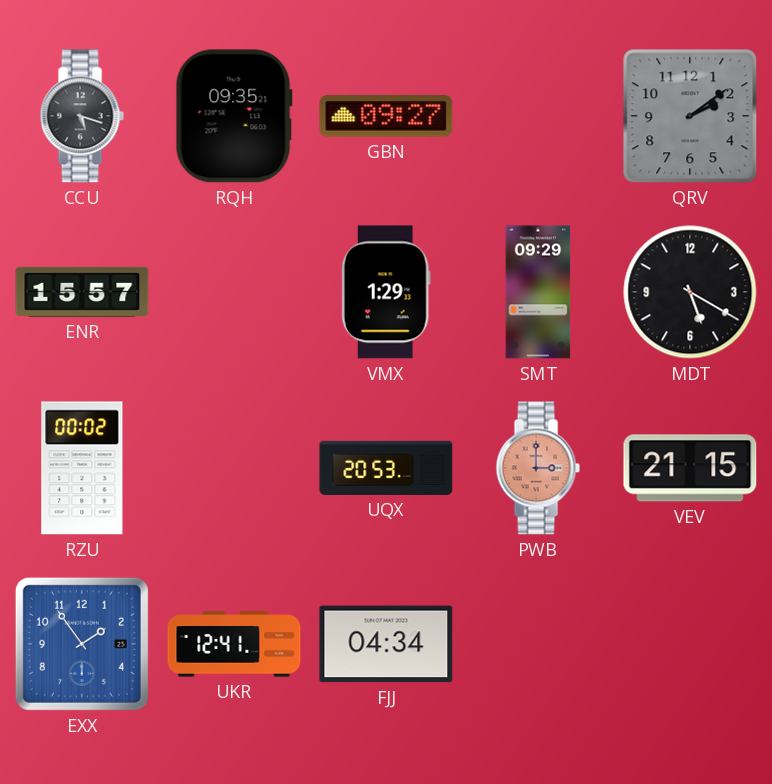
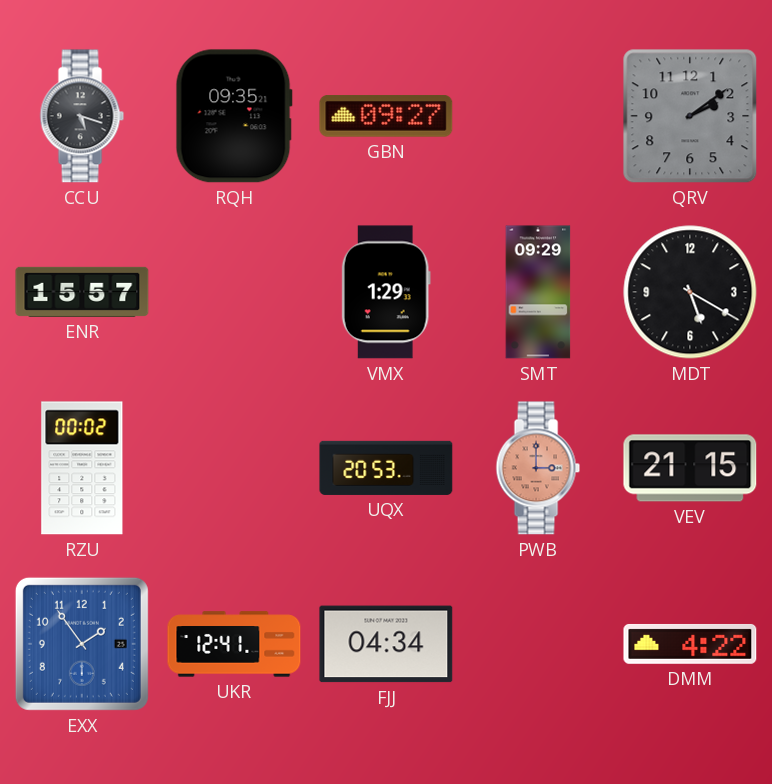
DMM: none -> 4:22 (690, 644)
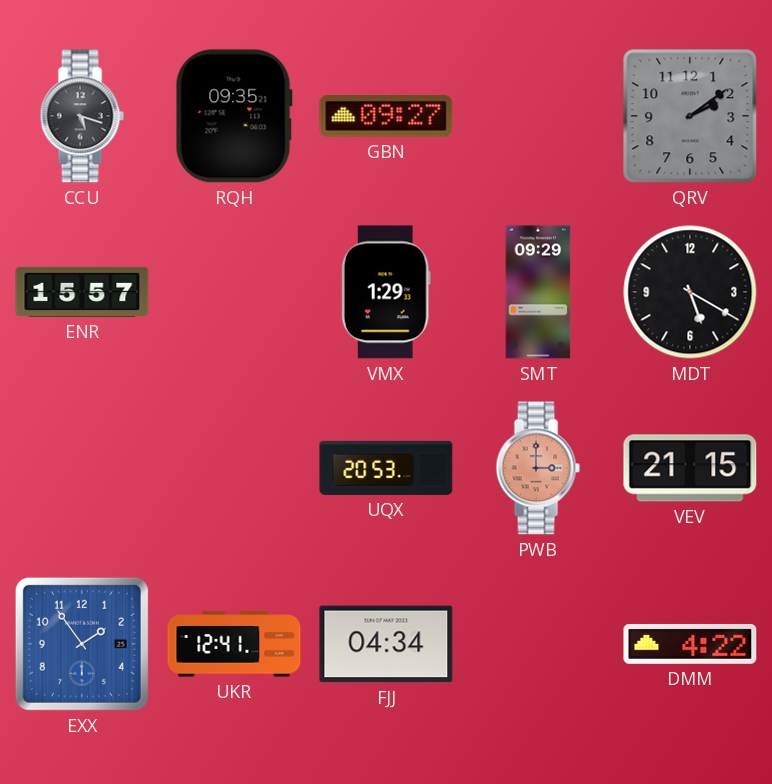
RZU: 00:02 -> none (82, 468)
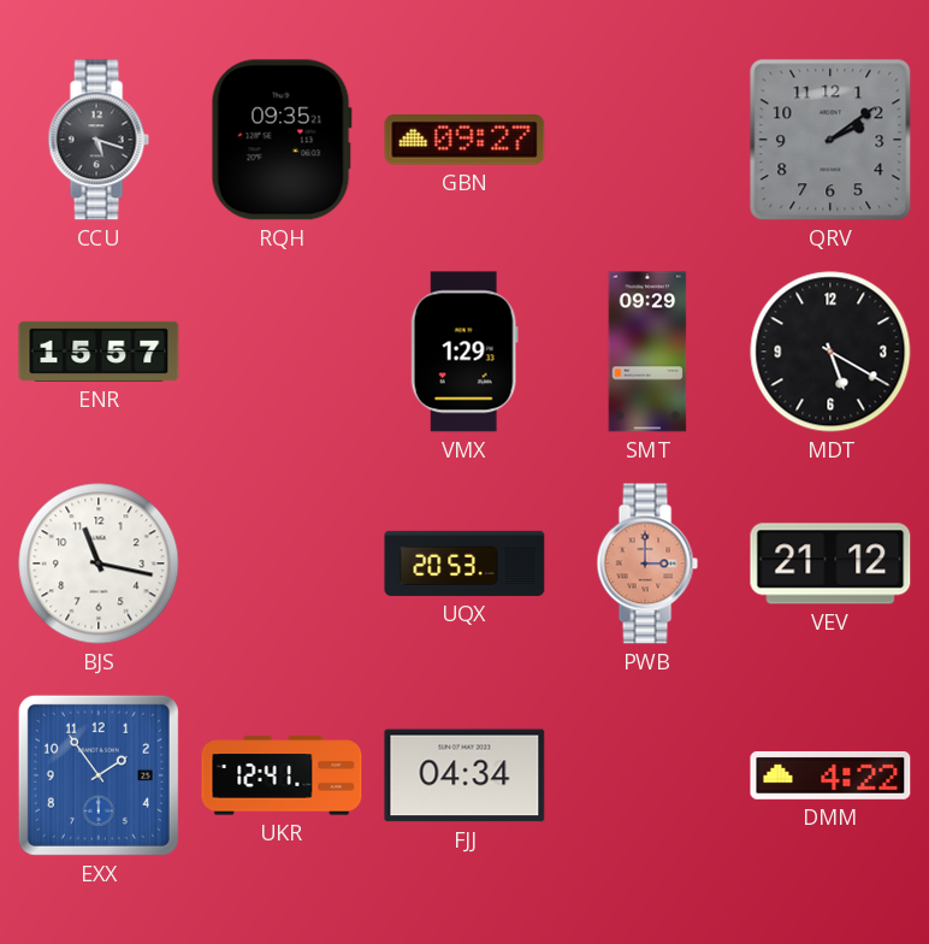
BJS: none -> 11:17 (99, 564)
VEV: 21:15 -> 21:12 (830, 564)
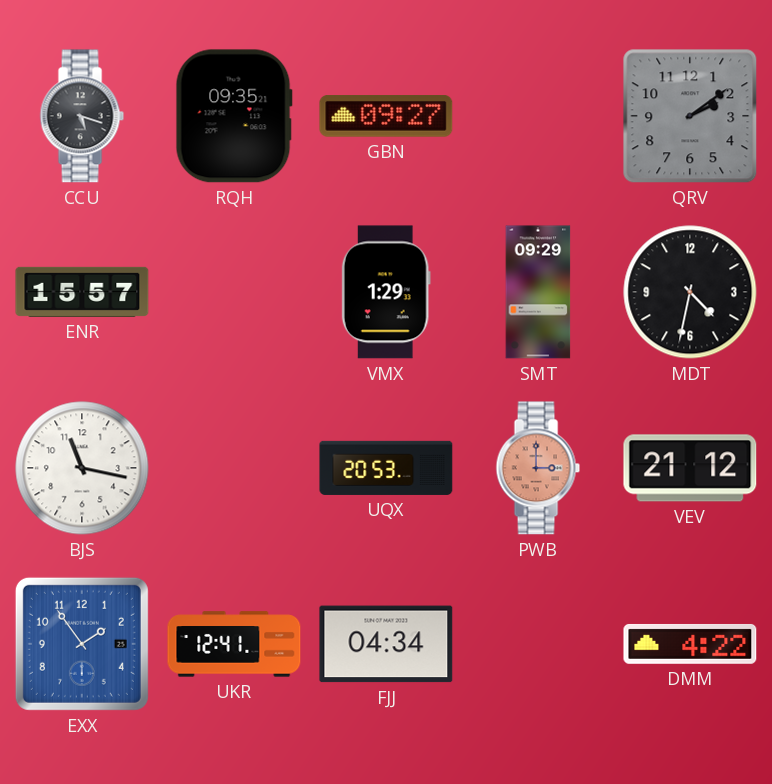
MDT: 5:20 -> 4:32 (690, 292)
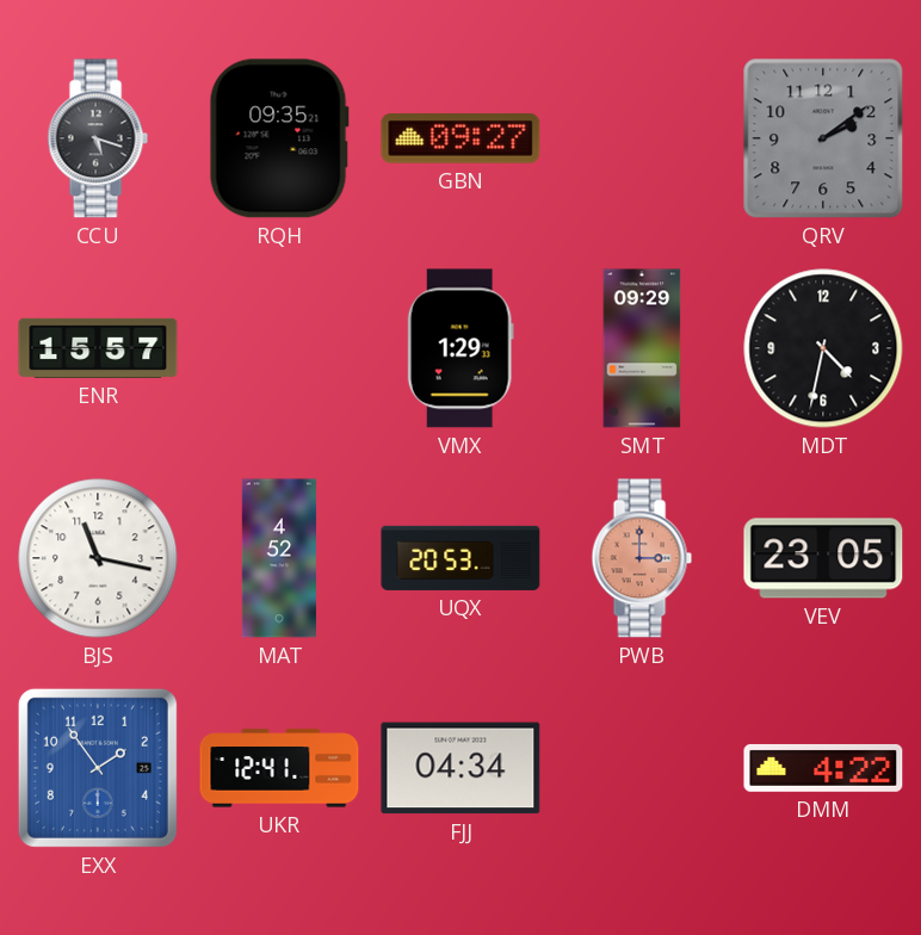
MAT: none -> 4:52 (279, 558)
VEV: 21:12 -> 23:05 (823, 558)
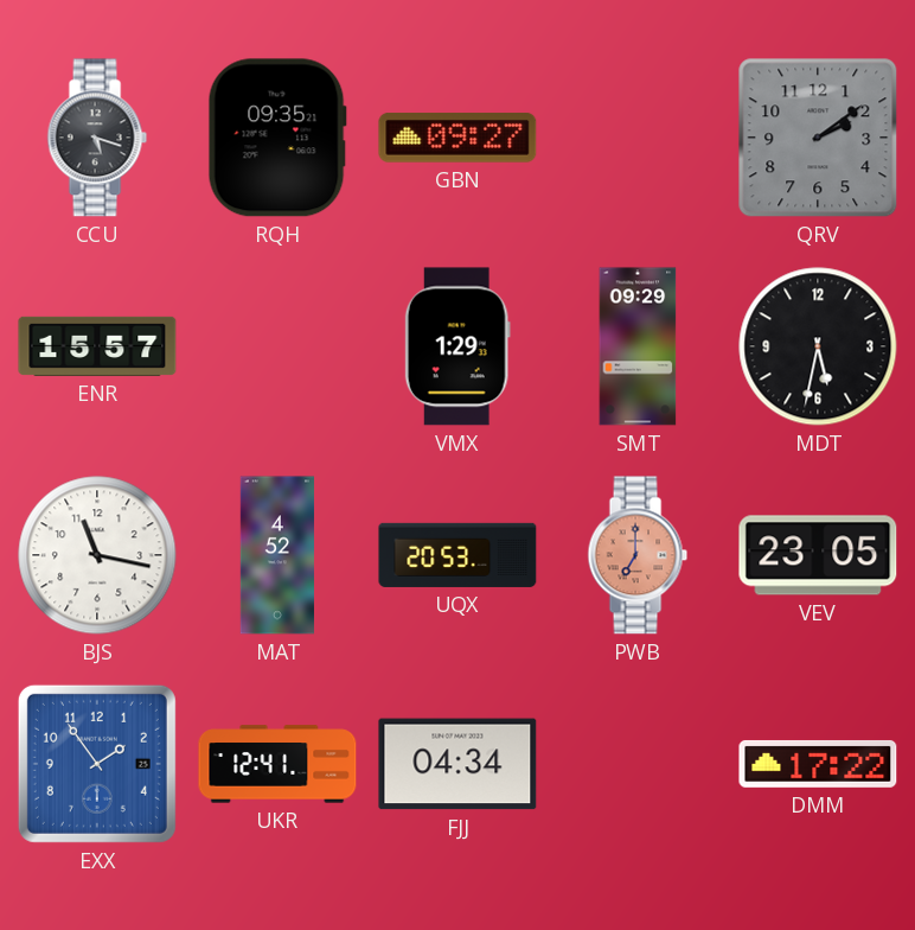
MDT: 4:32 -> 5:32 (818, 346)
PWB: 3:00 -> 7:00 (638, 555)
DMM: 4:22 -> 17:22 (818, 764)
